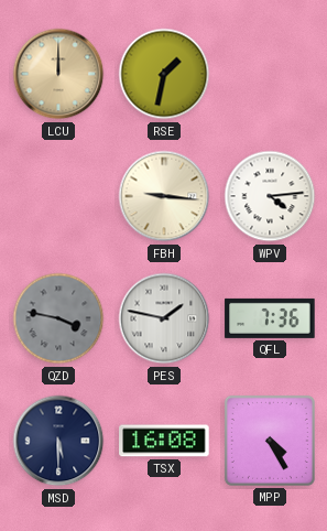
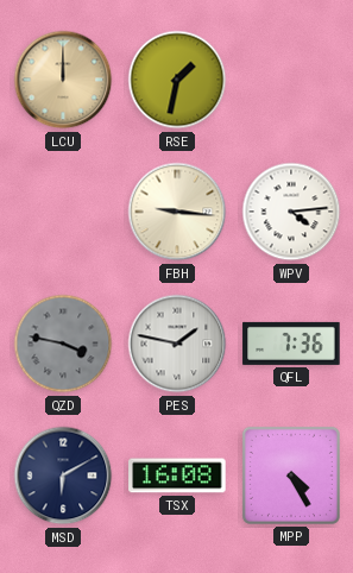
MSD: 5:30 -> 6:10 (63, 476)
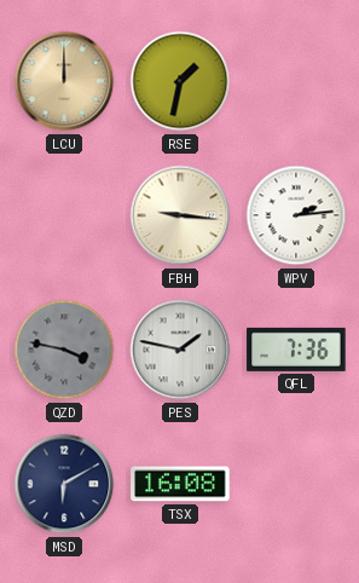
WPV: 4:14 -> 2:14 (296, 215)
MPP: 4:25 -> none (291, 476)
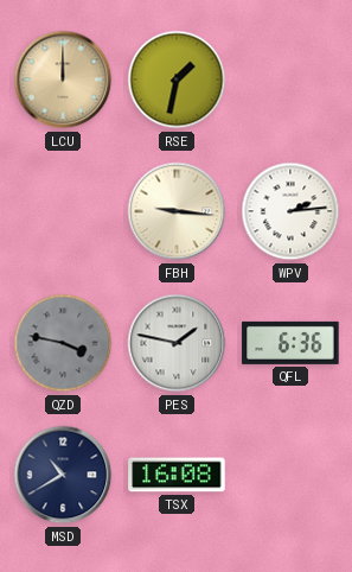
QFL: 7:36 -> 6:36 (290, 343)
MSD: 6:10 -> 10:40 (63, 475)
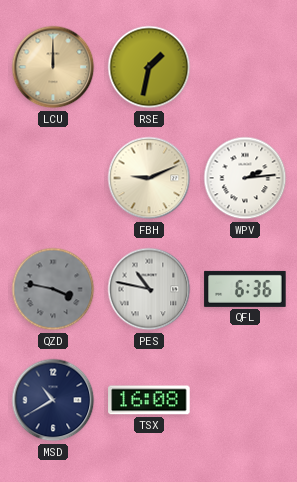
FBH: 9:16 -> 9:11 (149, 178)
PES: 1:47 -> 10:47 (149, 289)
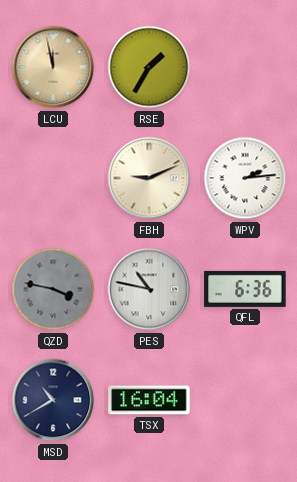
LCU: 12:00 -> 11:58 (53, 67)
RSE: 1:32 -> 1:35 (149, 67)
TSX: 16:08 -> 16:04 (149, 400)
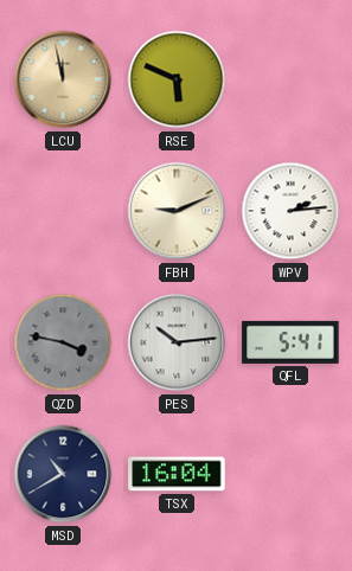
RSE: 1:35 -> 5:49 (177, 79)
PES: 10:47 -> 10:14 (177, 342)
QFL: 6:36 -> 5:41 (290, 342)
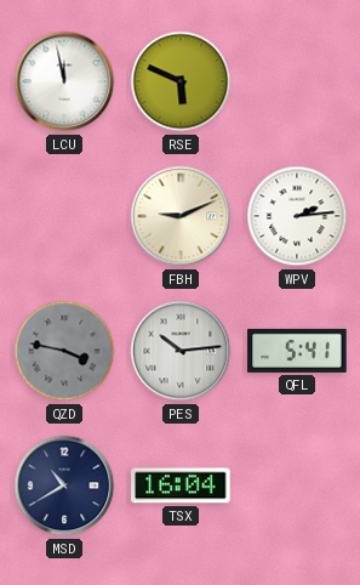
LCU dial: champagne -> white (64, 81)
